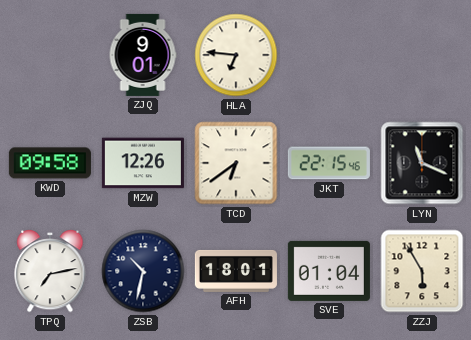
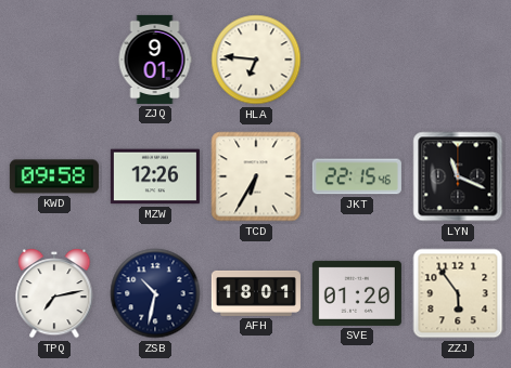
TCD: 6:39 -> 6:35 (256, 176)
SVE: 01:04 -> 01:20 (357, 293)
ZZJ: 5:55 -> 5:54 (458, 293)
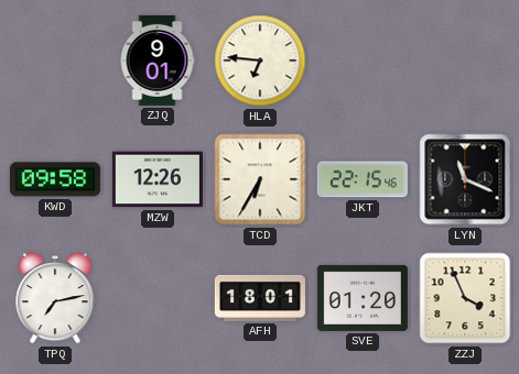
ZSB: 10:32 -> none (155, 293)
ZZJ: 5:54 -> 3:56 (465, 298)
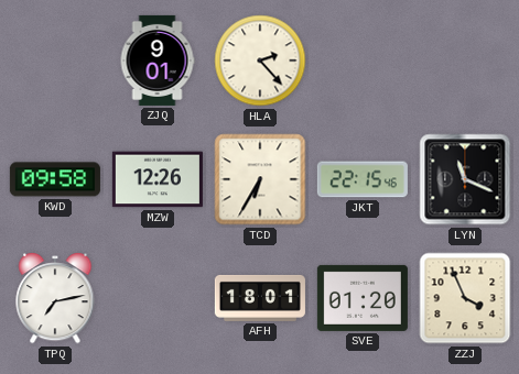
HLA: 6:46 -> 2:23 (260, 61)
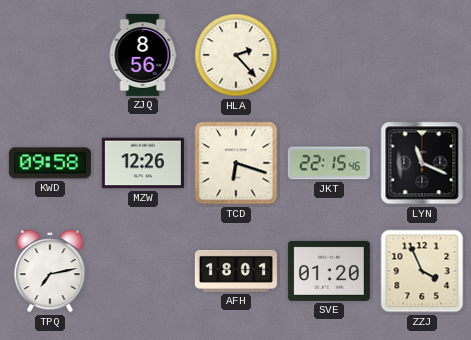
ZJQ: 9:01 -> 8:56 (143, 55)
TCD: 6:35 -> 6:18 (236, 163)
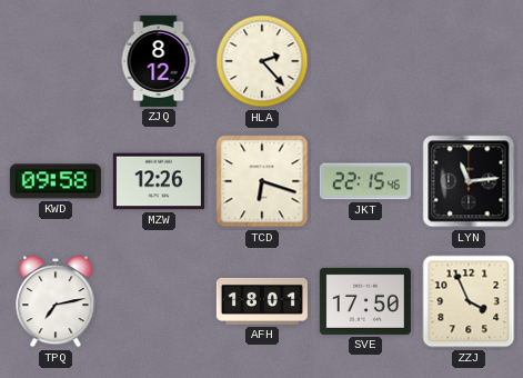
ZJQ: 8:56 -> 8:12 (159, 61)
LYN: 11:19 -> 11:14 (469, 181)
SVE: 01:20 -> 17:50 (365, 301)
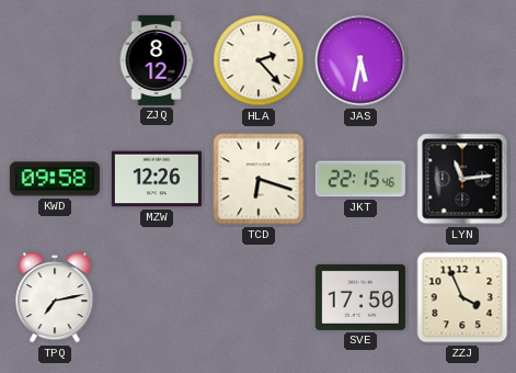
JAS: none -> 5:32 (360, 60)
AFH: 18:01 -> none (262, 301)
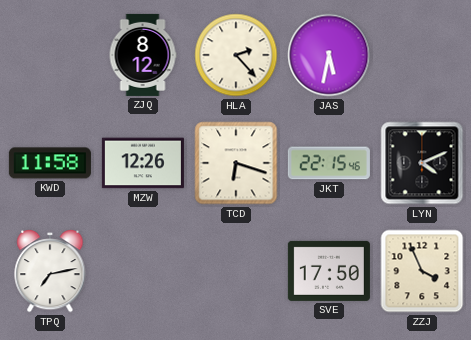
KWD: 09:58 -> 11:58 (50, 163)
LYN: 11:14 -> 4:11 (422, 163)
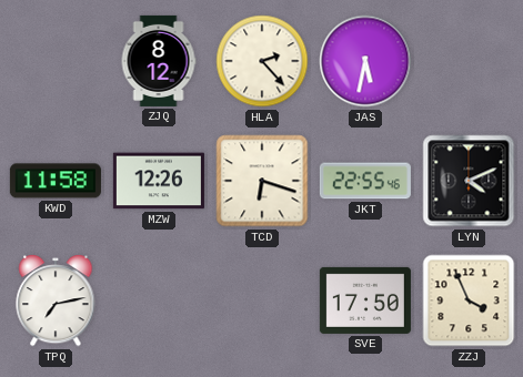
JKT: 22:15 -> 22:55 (365, 181)
